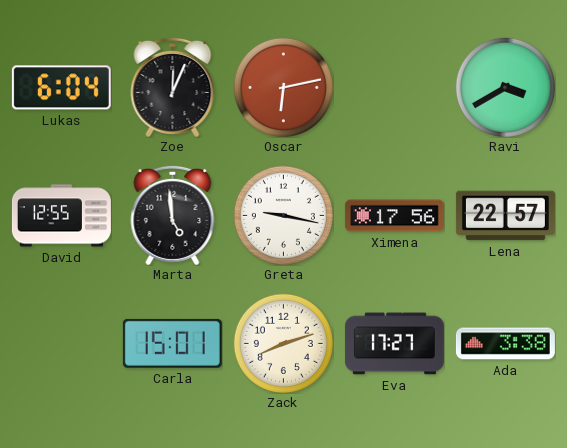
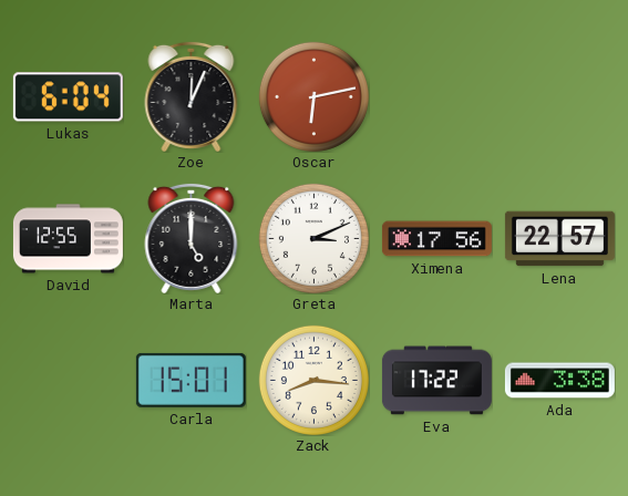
Ravi: 3:40 -> none (505, 87)
Marta: 4:59 -> 5:00 (192, 238)
Greta: 9:17 -> 3:11 (313, 238)
Zack: 8:12 -> 8:16 (313, 380)
Eva: 17:27 -> 17:22 (436, 381)
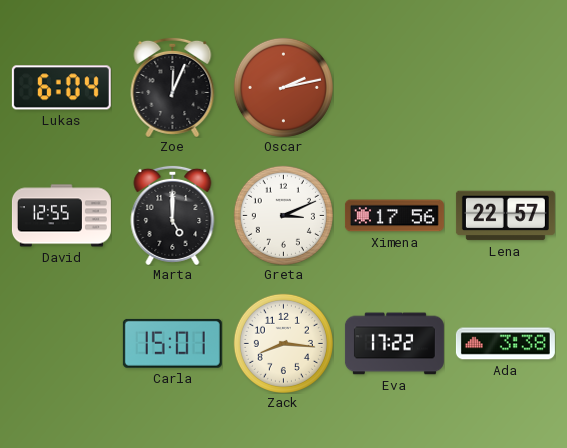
Oscar: 6:13 -> 2:13 (283, 87)
